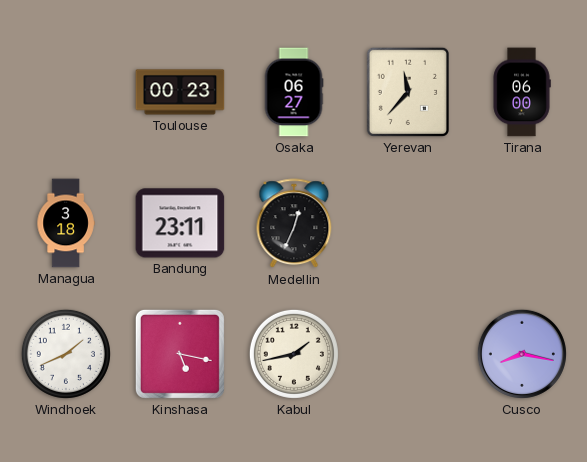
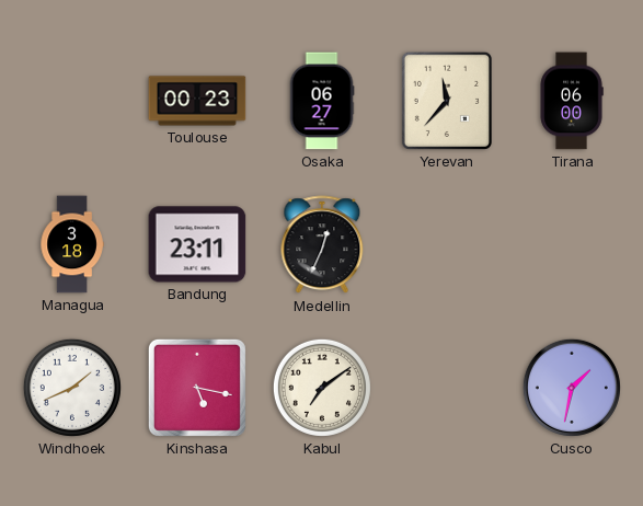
Kabul: 1:43 -> 7:09 (322, 388)
Cusco: 8:17 -> 1:32 (572, 388)
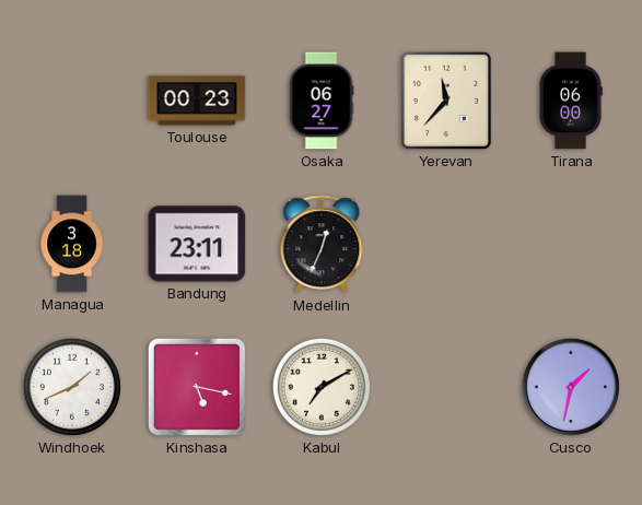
Kabul: 7:09 -> 7:10 (322, 387)
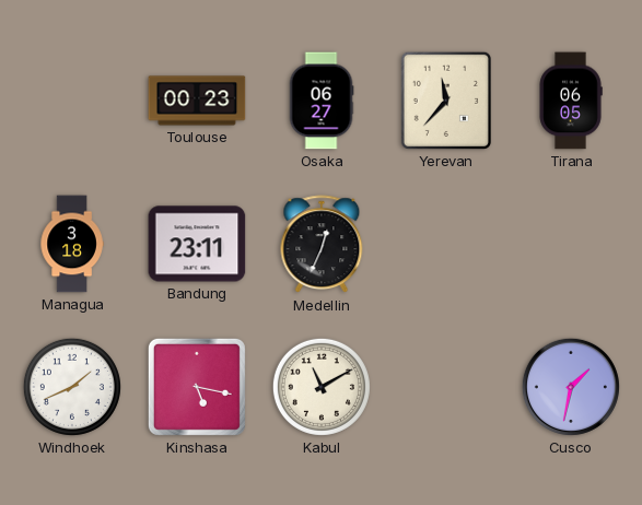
Tirana: 06:00 -> 06:05 (571, 101)
Kabul: 7:10 -> 11:10 (322, 387)
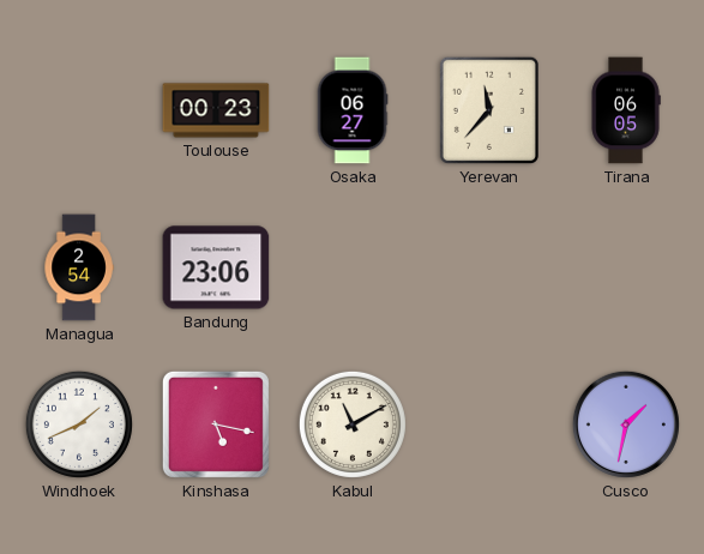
Managua: 3:18 -> 2:54 (79, 267)
Bandung: 23:11 -> 23:06 (216, 267)
Medellin: 12:34 -> none (322, 245)
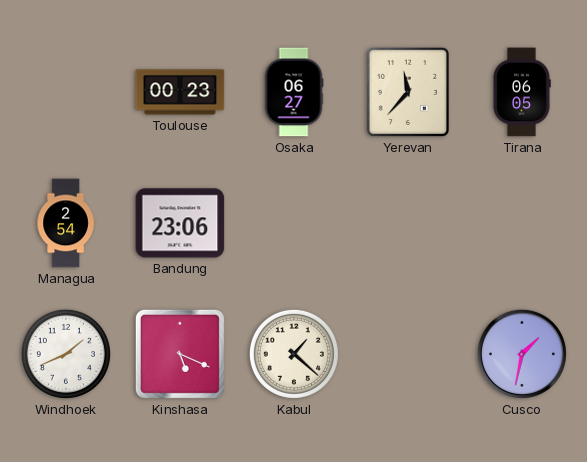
Kinshasa: 5:17 -> 5:19 (180, 354)
Kabul: 11:10 -> 1:22 (294, 354)
